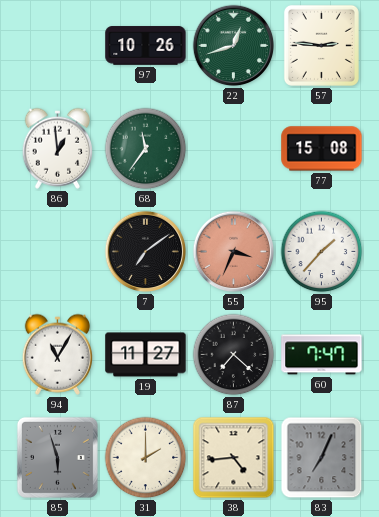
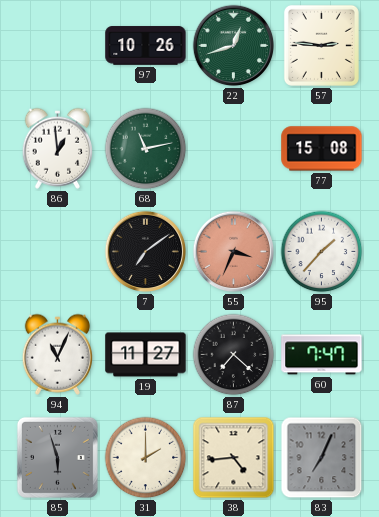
68: 11:36 -> 11:13 (146, 149)
94: 11:05 -> 11:04 (57, 354)
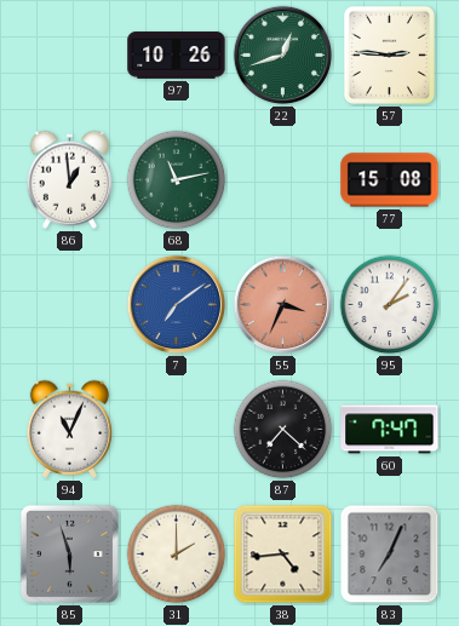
7 dial: black -> blue (177, 305)
95: 1:37 -> 2:06 (390, 305)
19: 11:27 -> none (146, 355)
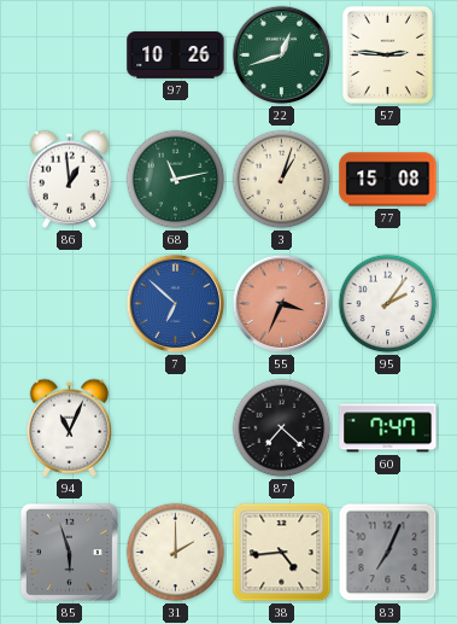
3: none -> 1:03 (282, 180)
7: 7:09 -> 6:52 (176, 304)
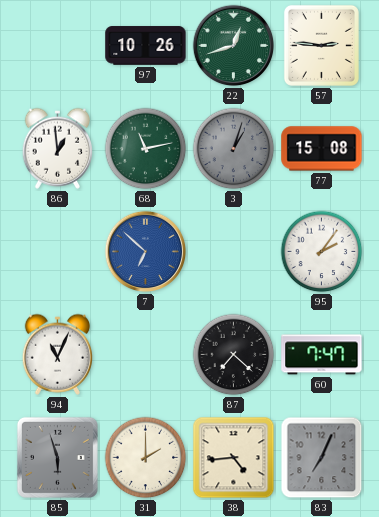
3 dial: cream -> grey (234, 149)
55: 3:34 -> none (282, 304)
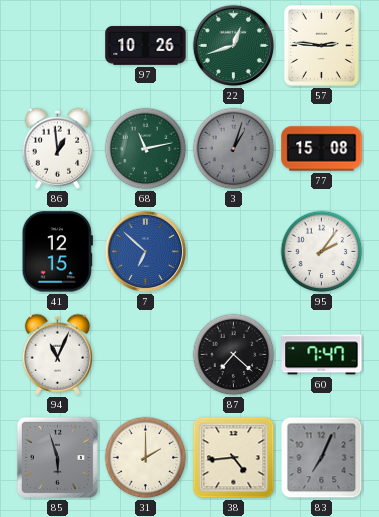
41: none -> 12:15 (57, 252)
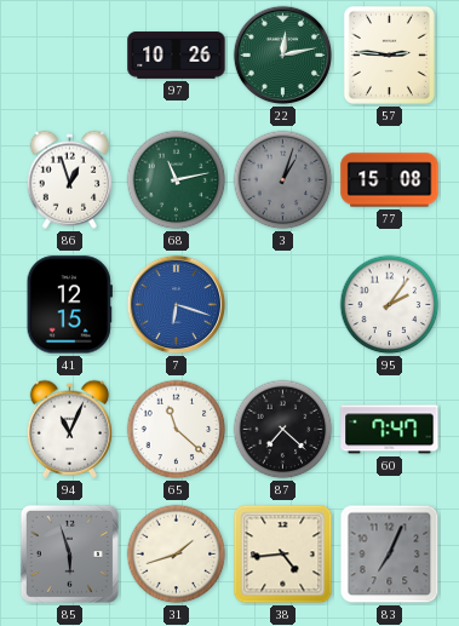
22: 12:42 -> 12:13 (283, 56)
86: 12:59 -> 12:57 (69, 179)
7: 6:52 -> 6:18 (177, 305)
65: none -> 11:22 (177, 430)
31: 2:00 -> 1:42 (177, 555)
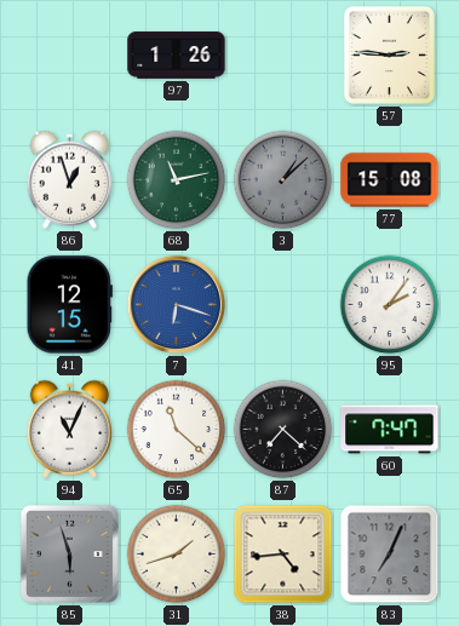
97: 10:26 -> 1:26 (177, 56)
22: 12:13 -> none (283, 56)
3: 1:03 -> 1:08 (283, 180)
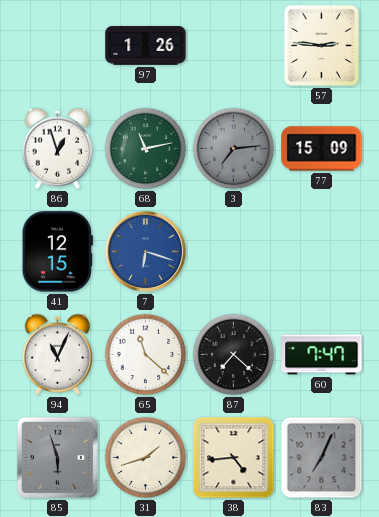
3: 1:08 -> 7:14 (234, 149)
77: 15:08 -> 15:09 (322, 149)
95: 2:06 -> none (390, 305)
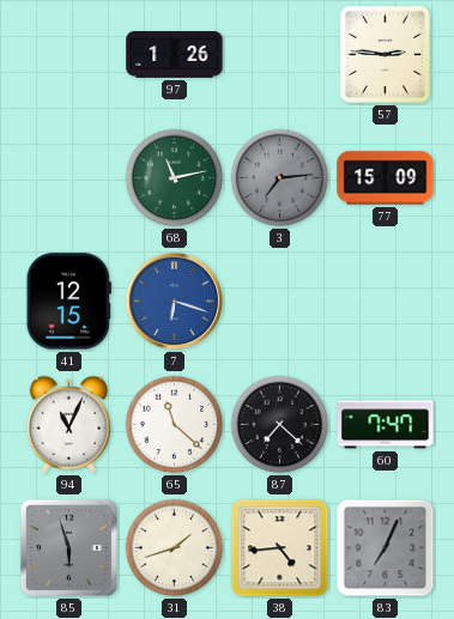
86: 12:57 -> none (57, 148)
